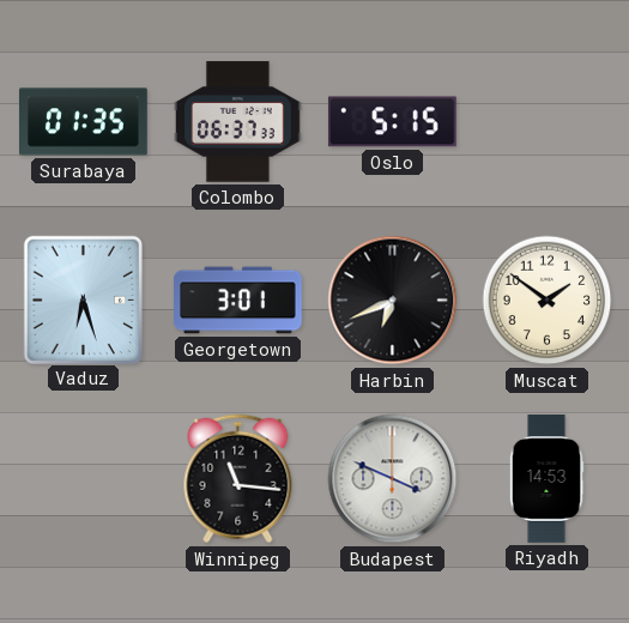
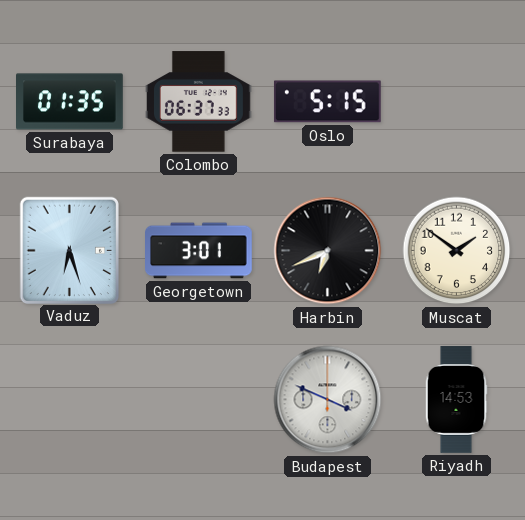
Winnipeg: 11:16 -> none (238, 479)
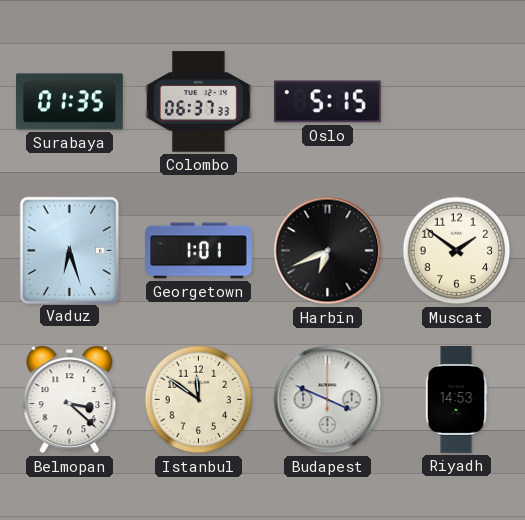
Georgetown: 3:01 -> 1:01 (199, 251)
Belmopan: none -> 3:22 (70, 400)
Istanbul: none -> 11:51 (199, 400)
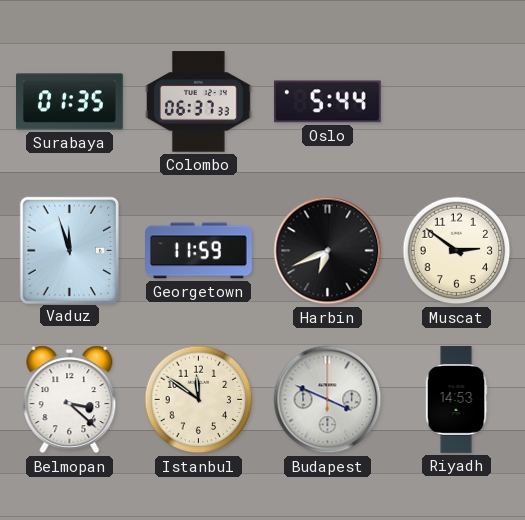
Oslo: 5:15 -> 5:44 (327, 102)
Vaduz: 6:27 -> 11:57 (69, 250)
Georgetown: 1:01 -> 11:59 (199, 251)
Muscat: 1:51 -> 2:51 (457, 251)
